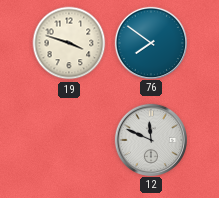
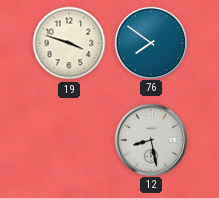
12: 11:49 -> 8:28 (150, 139)
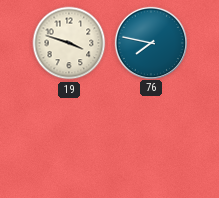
76: 7:51 -> 7:47 (150, 42)
12: 8:28 -> none (150, 139)
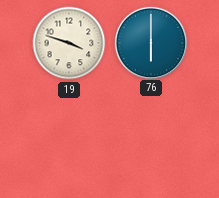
76: 7:47 -> 6:00 (150, 42)
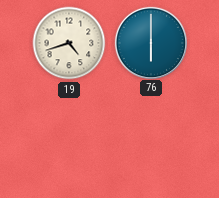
19: 3:48 -> 4:42 (69, 43)
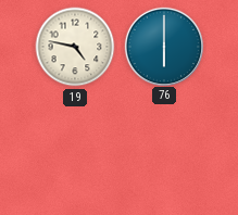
19: 4:42 -> 4:47 (75, 47)
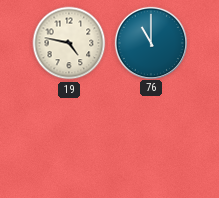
76: 6:00 -> 11:00 (150, 42)
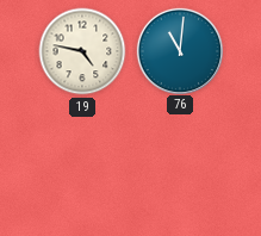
76: 11:00 -> 11:01 (179, 50)
